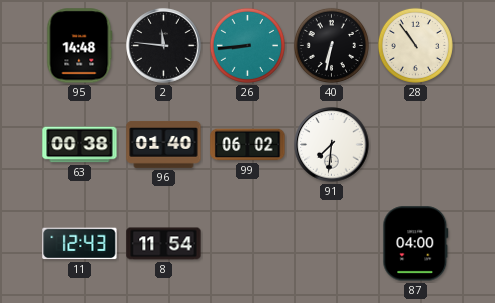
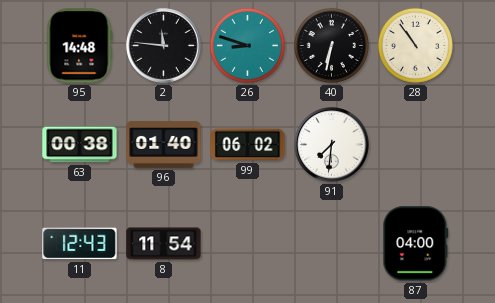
26: 8:44 -> 8:48 (247, 45)
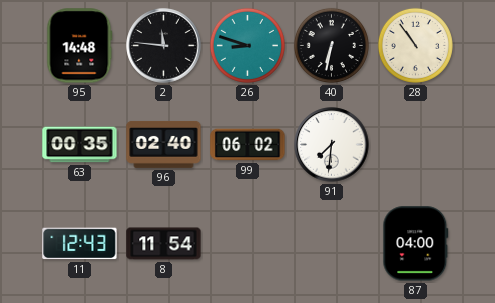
63: 00:38 -> 00:35 (80, 145)
96: 01:40 -> 02:40 (164, 144)
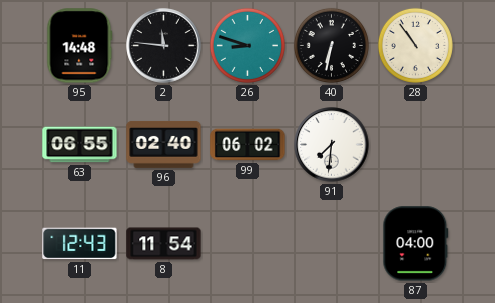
63: 00:35 -> 06:55 (80, 145)
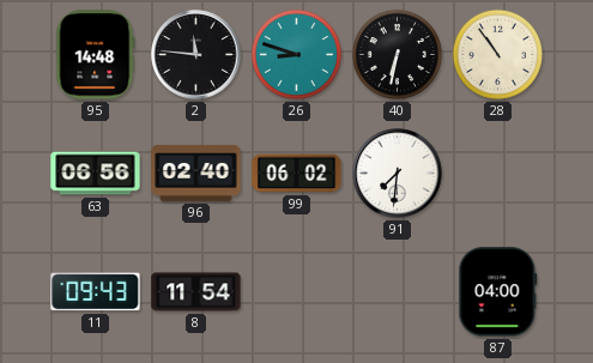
63: 06:55 -> 06:56 (96, 174)
11: 12:43 -> 09:43 (96, 292)
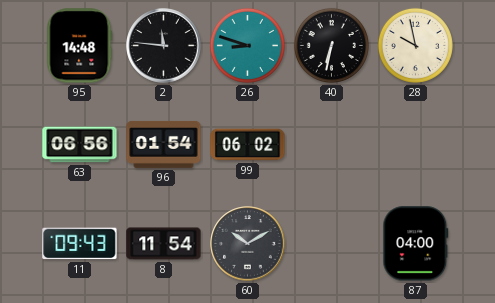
28: 10:54 -> 9:58 (415, 45)
96: 02:40 -> 01:54 (164, 144)
91: 7:31 -> none (398, 174)
60: none -> 10:10 (248, 244)
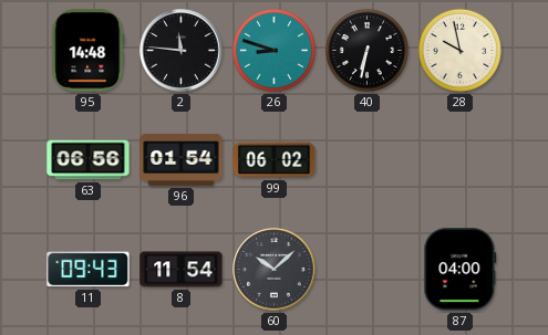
60: 10:10 -> 10:08 (275, 270)
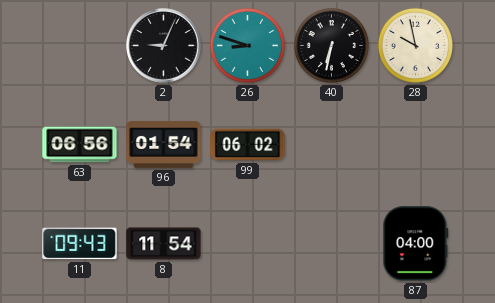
95: 14:48 -> none (89, 51)
2: 11:46 -> 9:04 (164, 46)
60: 10:08 -> none (275, 270)
